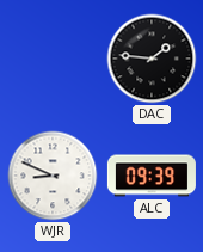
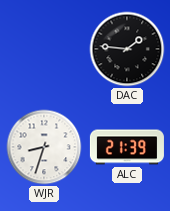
WJR: 8:49 -> 8:33 (44, 147)
ALC: 09:39 -> 21:39 (127, 147)
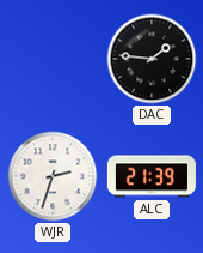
WJR: 8:33 -> 2:33 (53, 176)
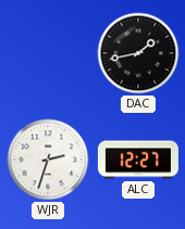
DAC: 1:46 -> 1:43 (138, 53)
ALC: 21:39 -> 12:27 (138, 160)
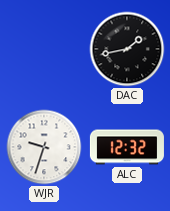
WJR: 2:33 -> 9:33 (44, 147)
ALC: 12:27 -> 12:32 (127, 147)
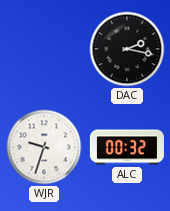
DAC: 1:43 -> 2:17 (127, 49)
ALC: 12:32 -> 00:32 (127, 147)
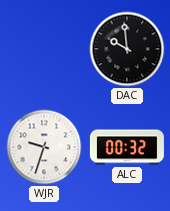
DAC: 2:17 -> 9:59 (127, 49)
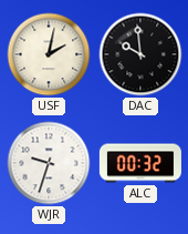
USF: none -> 2:02 (49, 54)
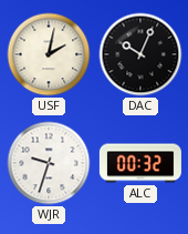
DAC: 9:59 -> 10:04 (140, 54)
